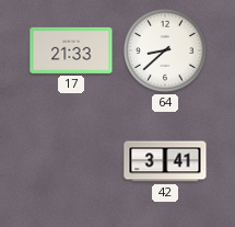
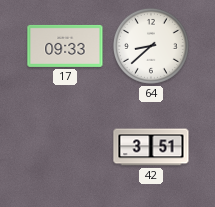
17: 21:33 -> 09:33 (65, 46)
42: 3:41 -> 3:51 (151, 147)
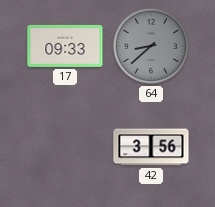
64 dial: white -> grey (151, 46)
42: 3:51 -> 3:56 (151, 147)
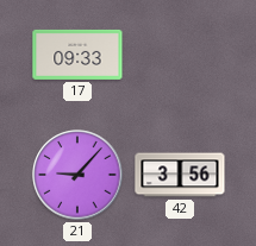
64: 8:38 -> none (151, 46)
21: none -> 9:07 (77, 175)
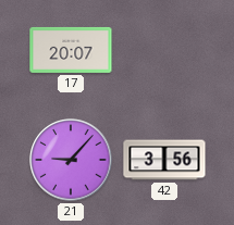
17: 09:33 -> 20:07 (71, 50)
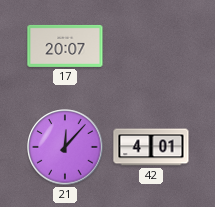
21: 9:07 -> 12:07 (65, 147)
42: 3:56 -> 4:01 (151, 147)
